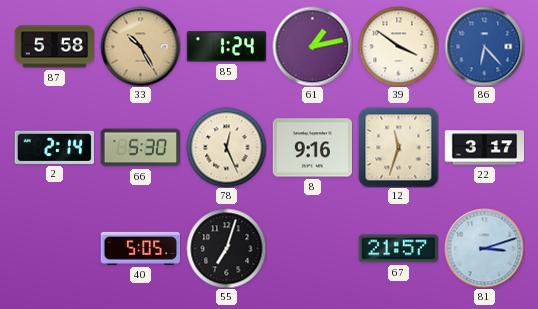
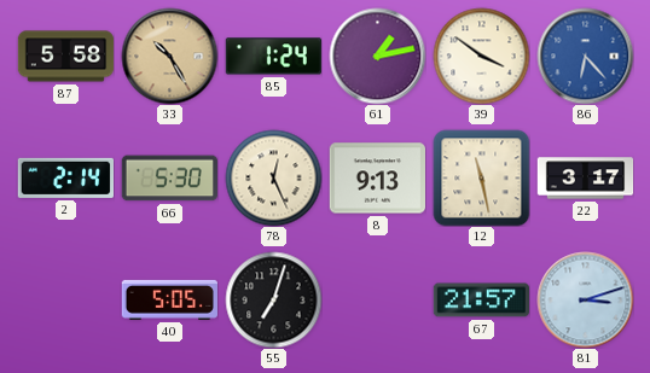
8: 9:16 -> 9:13 (377, 179)
12: 11:33 -> 11:28 (481, 177)
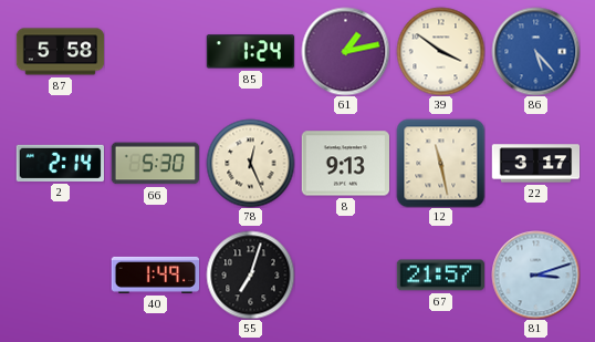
33: 10:25 -> none (169, 56)
86: 6:23 -> 5:23 (535, 51)
40: 5:05 -> 1:49 (155, 274)
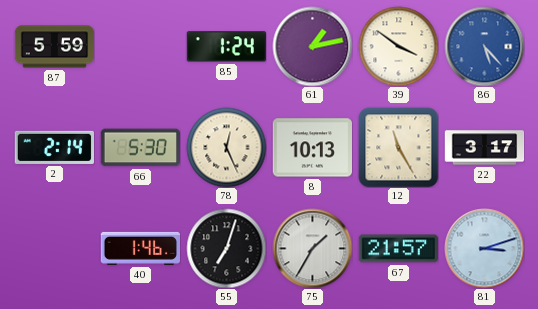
87: 5:58 -> 5:59 (54, 47)
8: 9:13 -> 10:13 (312, 148)
12: 11:28 -> 11:25 (398, 147)
40: 1:49 -> 1:46 (140, 248)
75: none -> 1:35 (312, 248)
